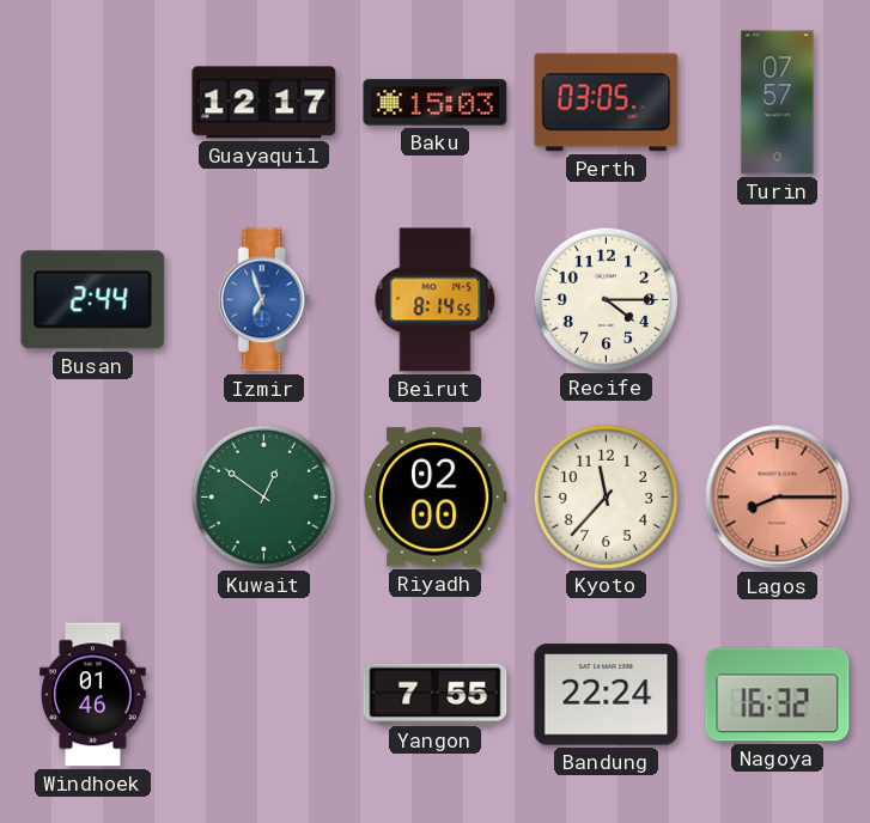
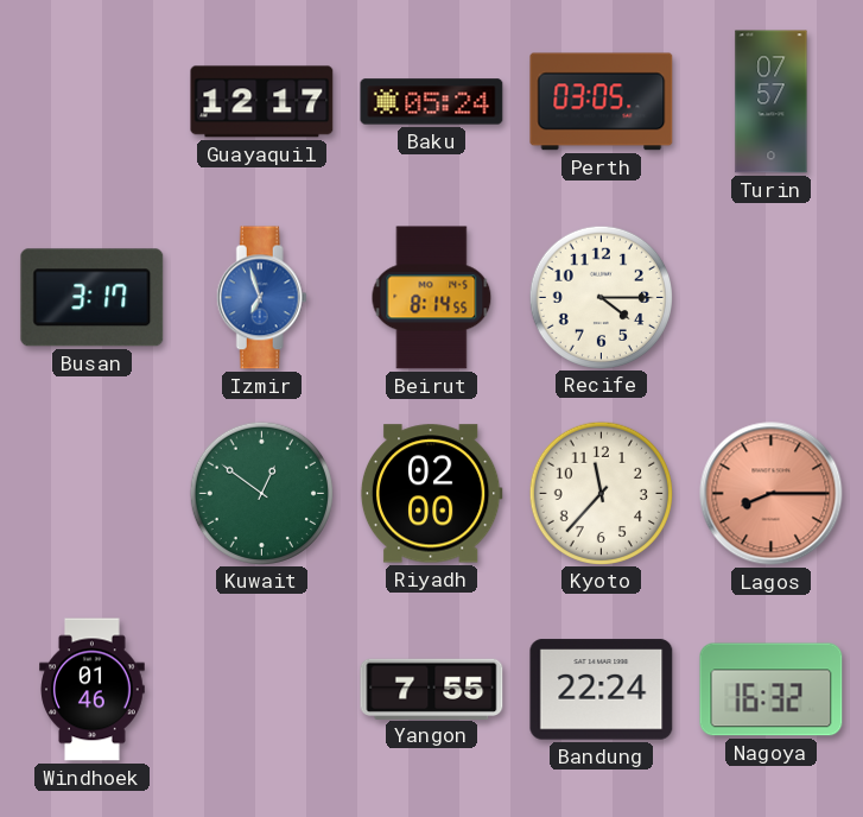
Baku: 15:03 -> 05:24 (432, 102)
Busan: 2:44 -> 3:17 (93, 298)
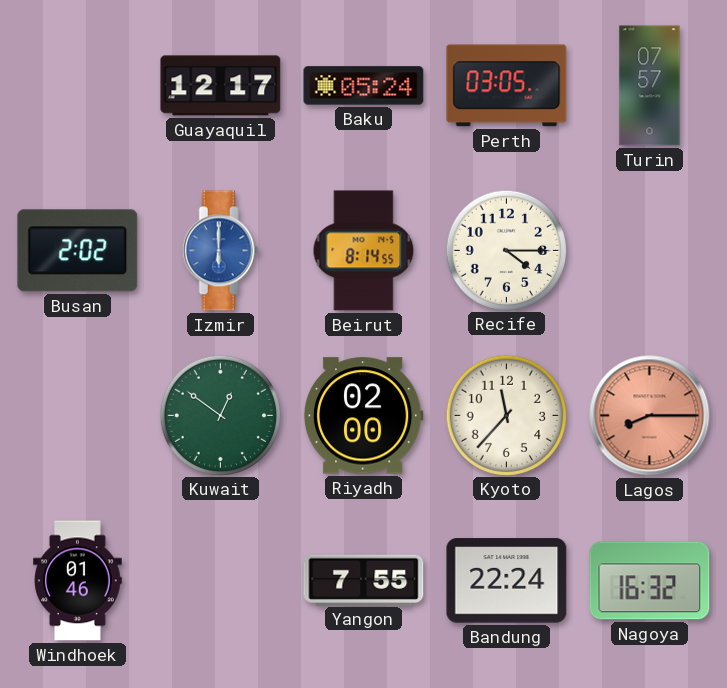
Busan: 3:17 -> 2:02 (78, 251)
Izmir: 6:57 -> 6:00 (220, 251)
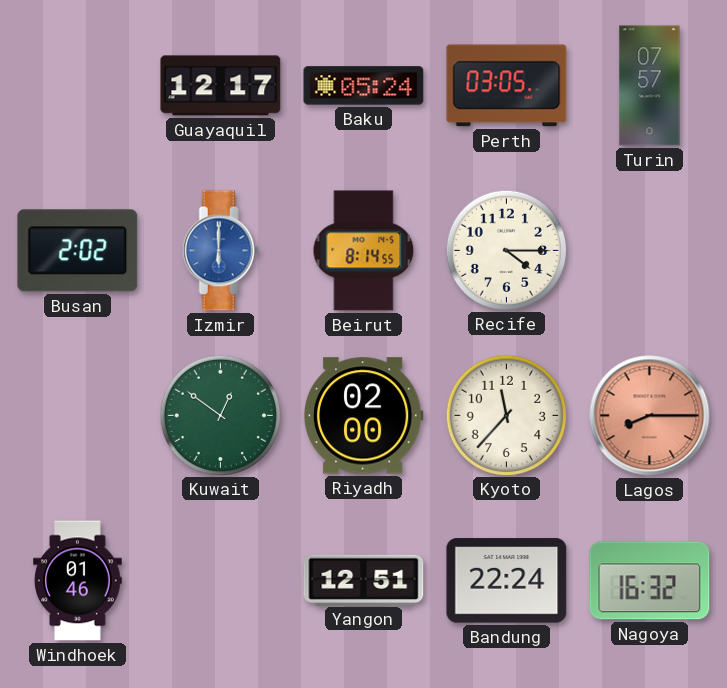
Yangon: 7:55 -> 12:51 (364, 580)
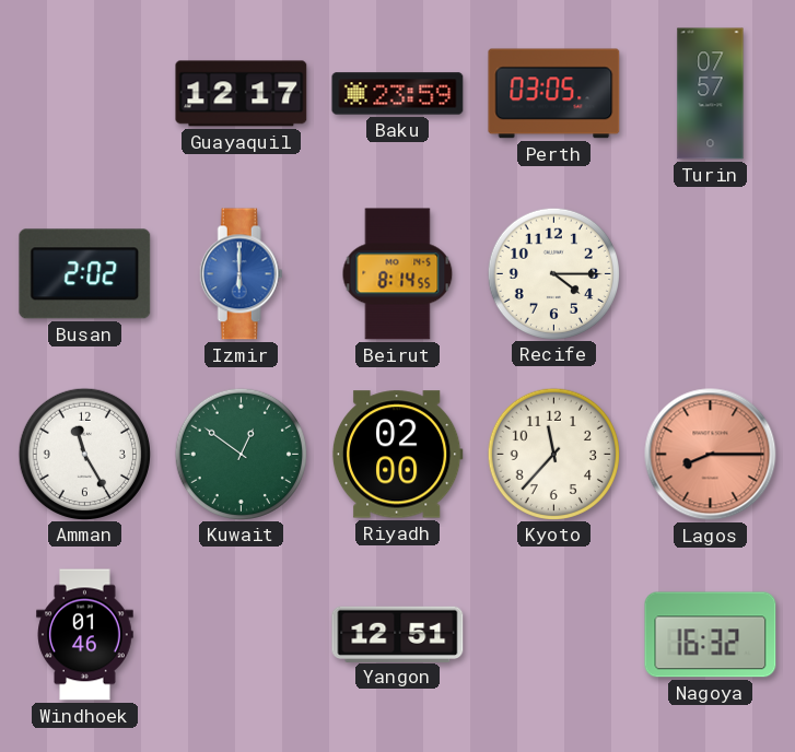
Baku: 05:24 -> 23:59 (398, 94)
Amman: none -> 11:25 (84, 454)
Bandung: 22:24 -> none (507, 581)
